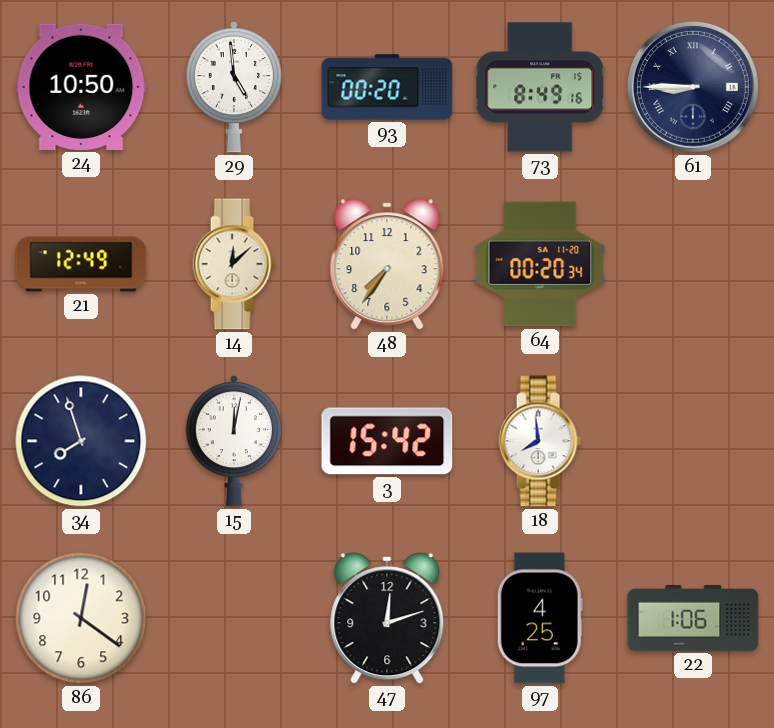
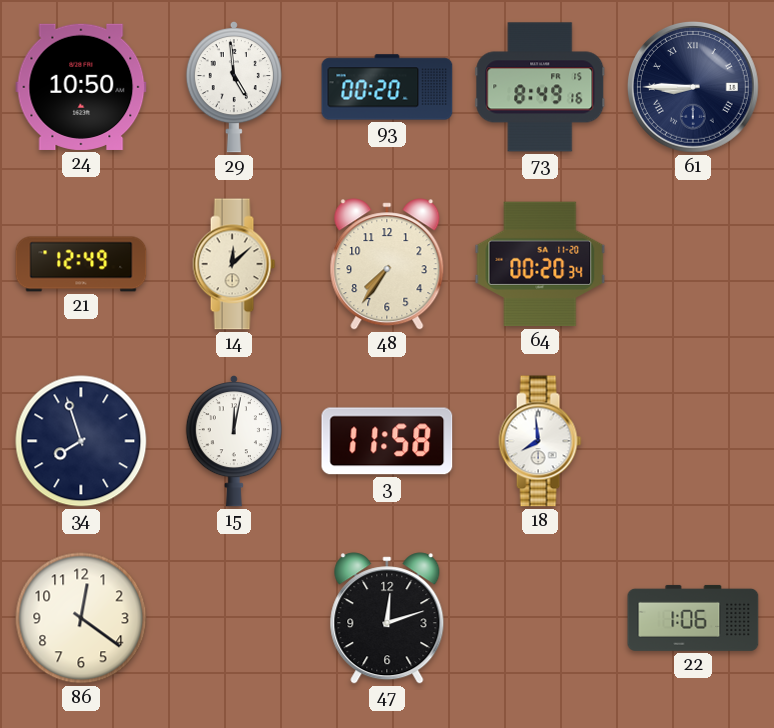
3: 15:42 -> 11:58 (387, 441)
97: 4:25 -> none (540, 618)
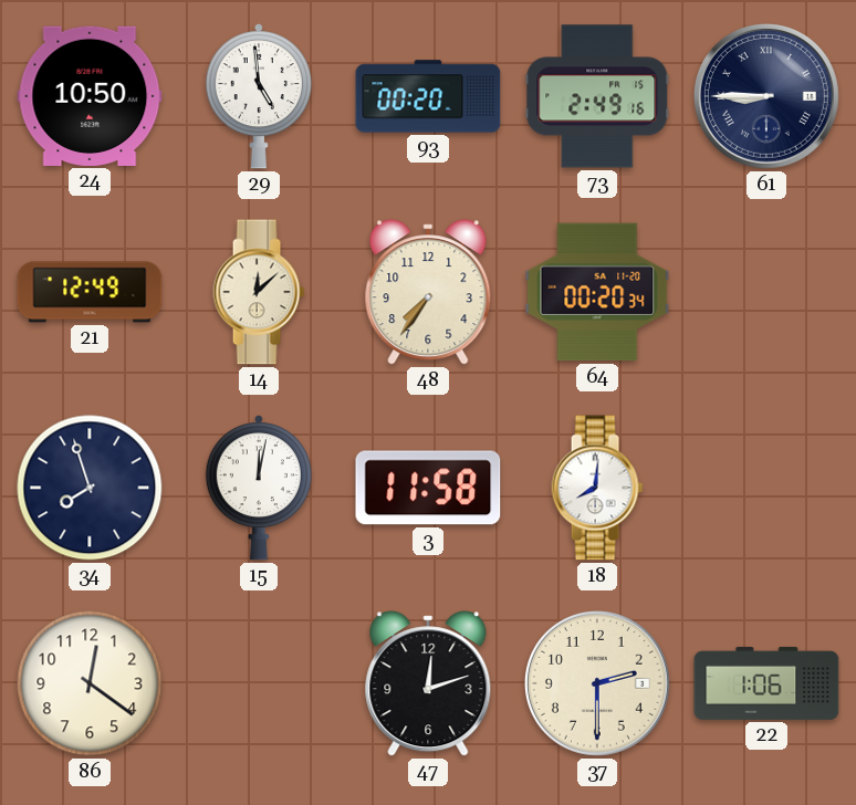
73: 8:49 -> 2:49 (597, 96)
18: 7:59 -> 8:01 (597, 488)
37: none -> 2:30 (597, 683)
